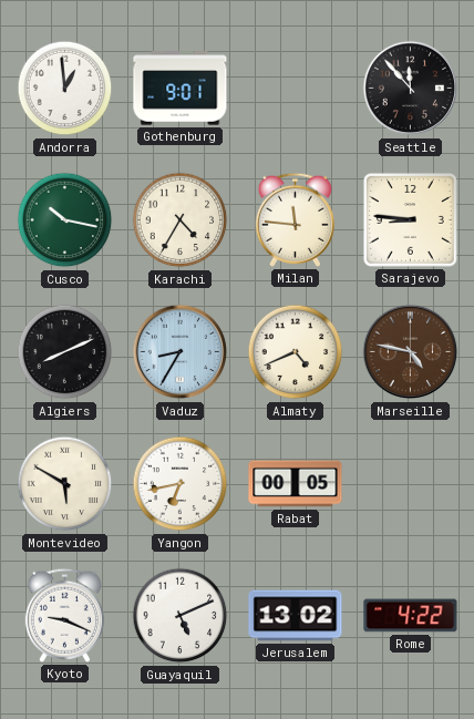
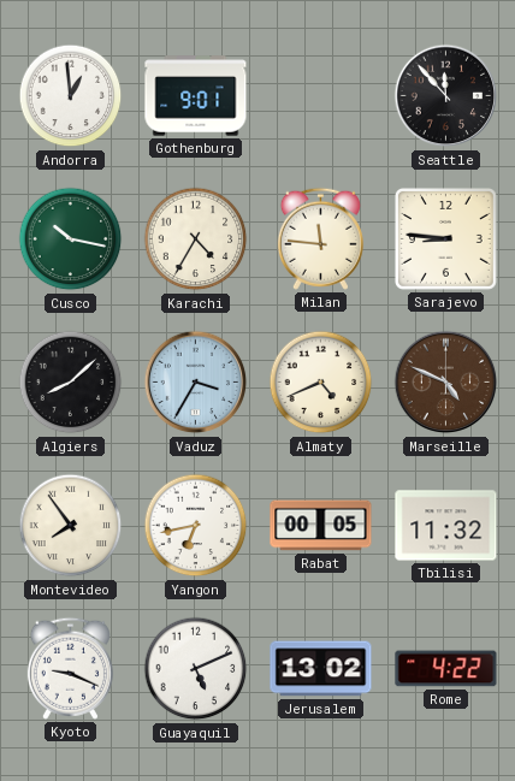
Algiers: 8:11 -> 8:08 (71, 383)
Vaduz: 8:35 -> 3:35 (196, 383)
Marseille: 4:47 -> 4:49 (446, 383)
Montevideo: 5:50 -> 7:54 (71, 526)
Tbilisi: none -> 11:32 (446, 526)
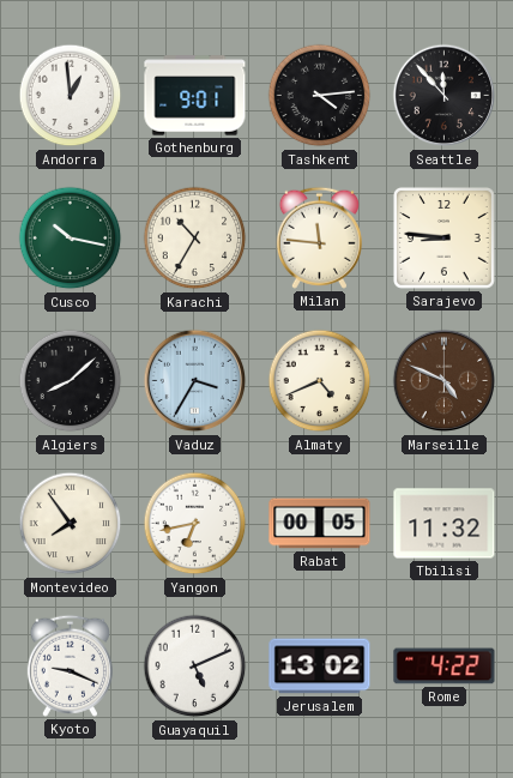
Tashkent: none -> 4:14 (320, 96)
Karachi: 4:35 -> 10:35 (195, 239)
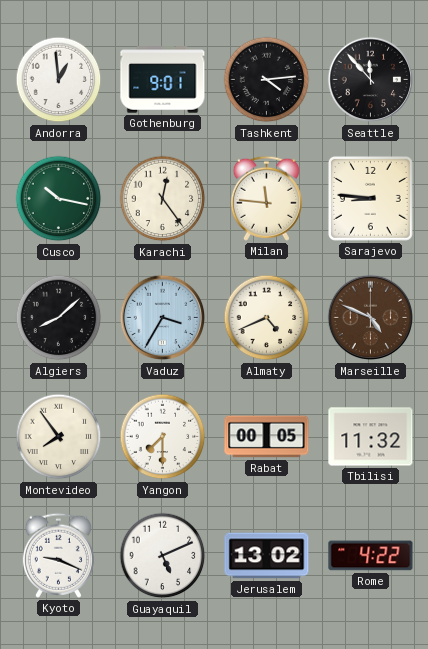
Karachi: 10:35 -> 12:24 (163, 199)
Yangon: 6:43 -> 7:30 (163, 437)
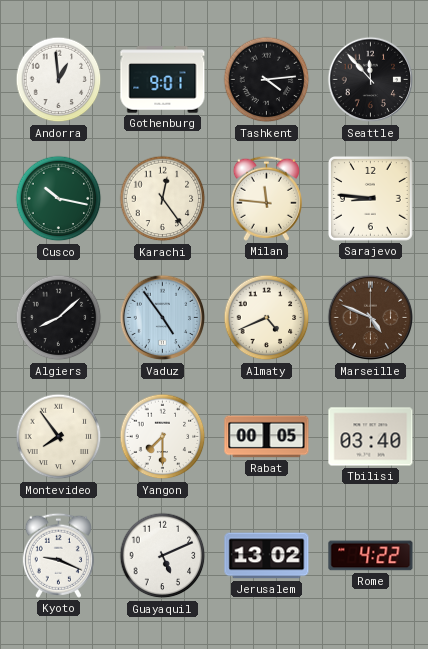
Vaduz: 3:35 -> 4:54 (163, 318)
Tbilisi: 11:32 -> 03:40 (371, 437)
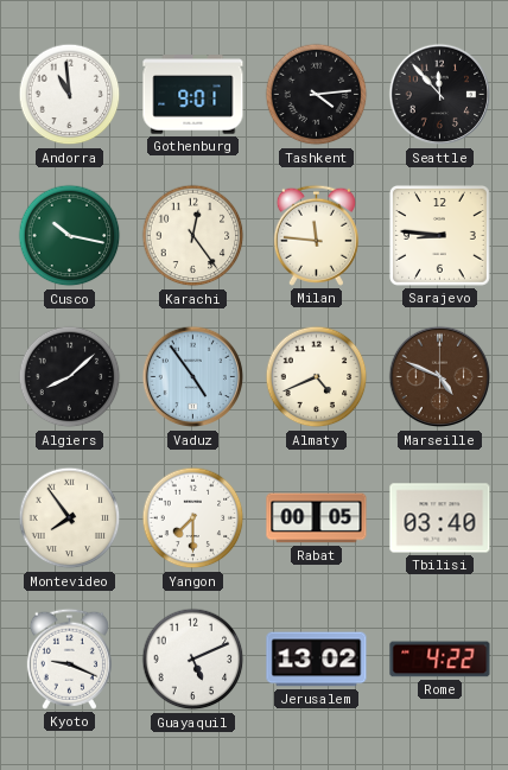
Andorra: 12:59 -> 10:59 (70, 95)
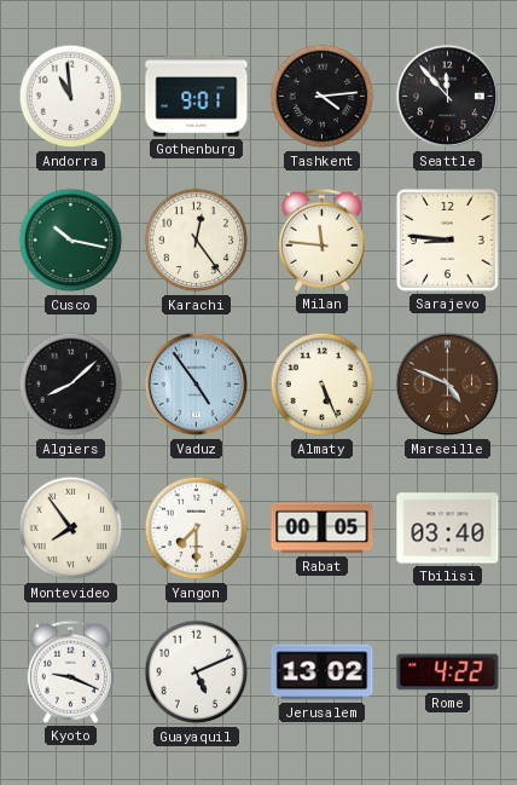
Almaty: 4:41 -> 5:26 (323, 385)
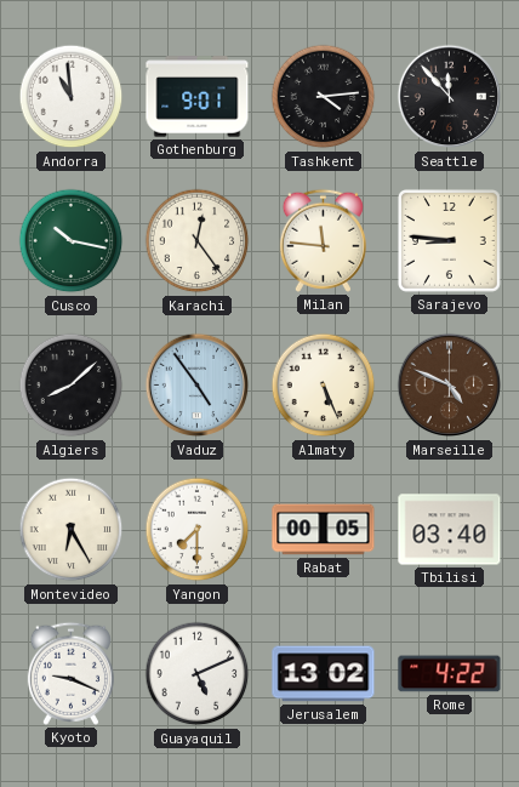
Montevideo: 7:54 -> 6:25 (72, 530)
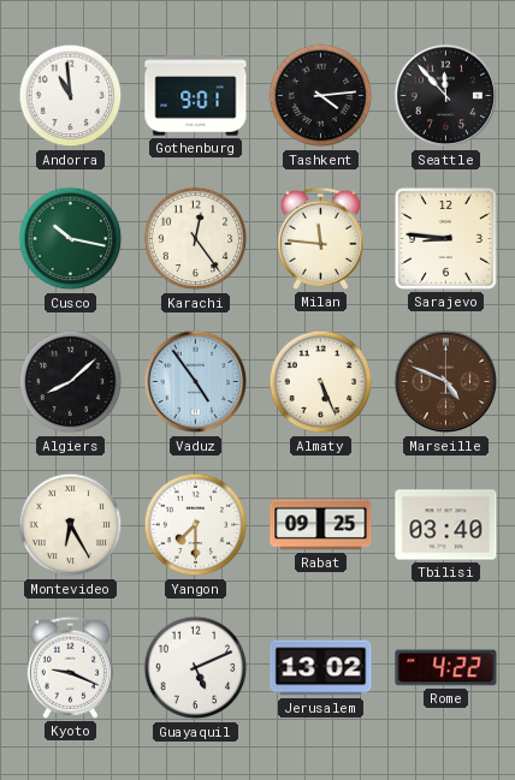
Rabat: 00:05 -> 09:25 (321, 525)
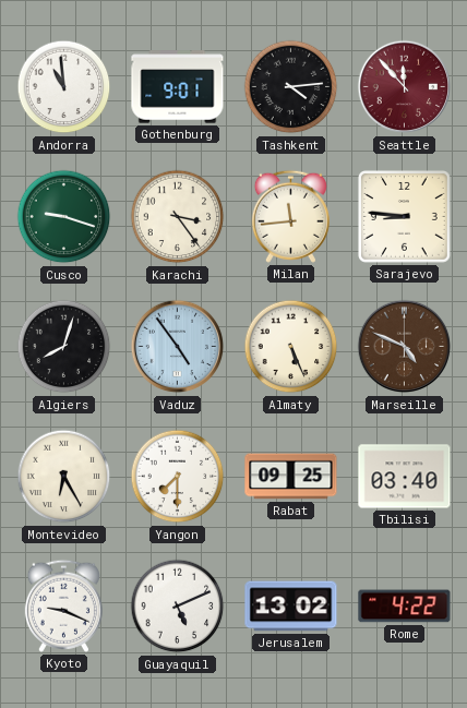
Seattle dial: black -> burgundy (405, 87)
Cusco: 10:17 -> 9:18 (64, 217)
Karachi: 12:24 -> 3:24 (178, 217)
Milan: 11:46 -> 11:44 (290, 216)
Algiers: 8:08 -> 8:03 (64, 347)
